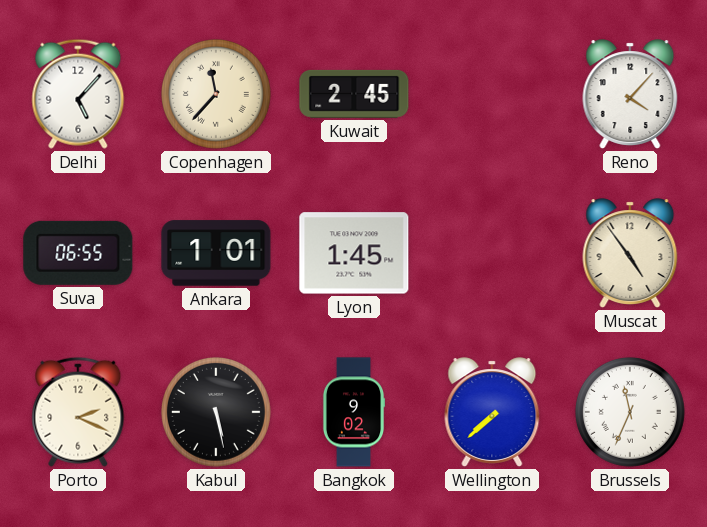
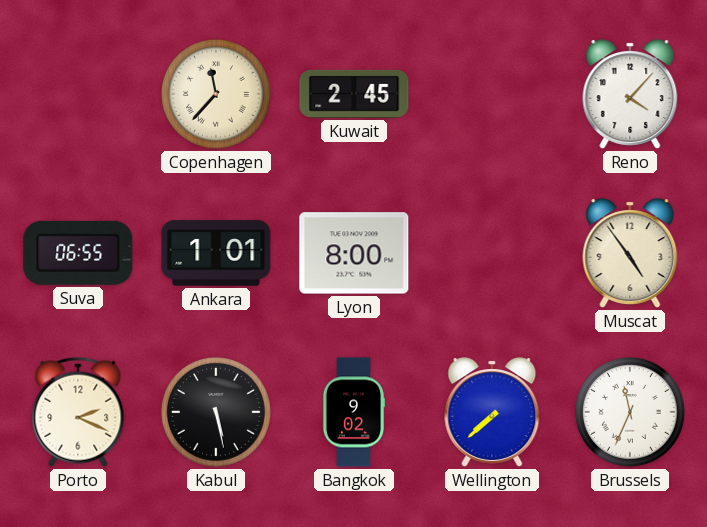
Delhi: 5:07 -> none (78, 94)
Lyon: 1:45 -> 8:00 (354, 253)
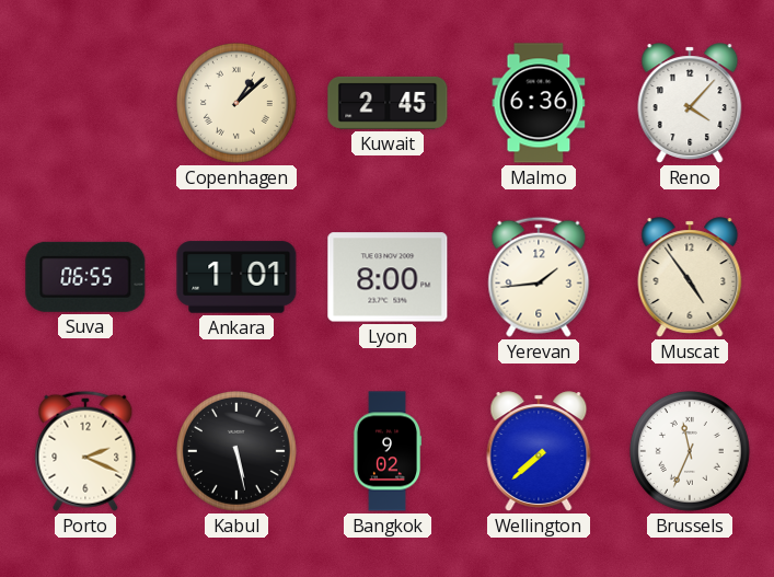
Copenhagen: 11:37 -> 1:08 (236, 103)
Malmo: none -> 6:36 (539, 103)
Yerevan: none -> 1:44 (539, 277)
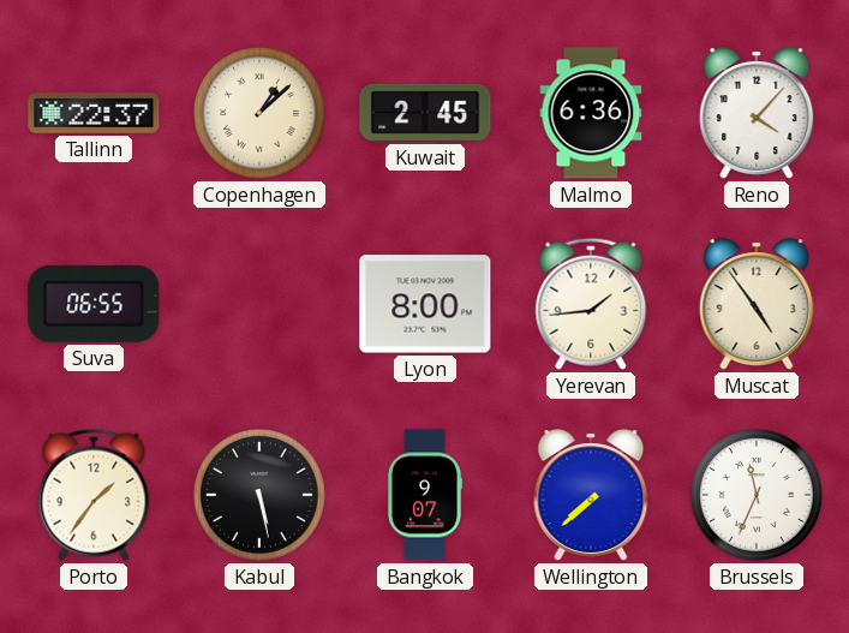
Tallinn: none -> 22:37 (94, 114)
Ankara: 1:01 -> none (236, 277)
Porto: 2:19 -> 1:36 (94, 495)
Bangkok: 9:02 -> 9:07 (425, 495)
